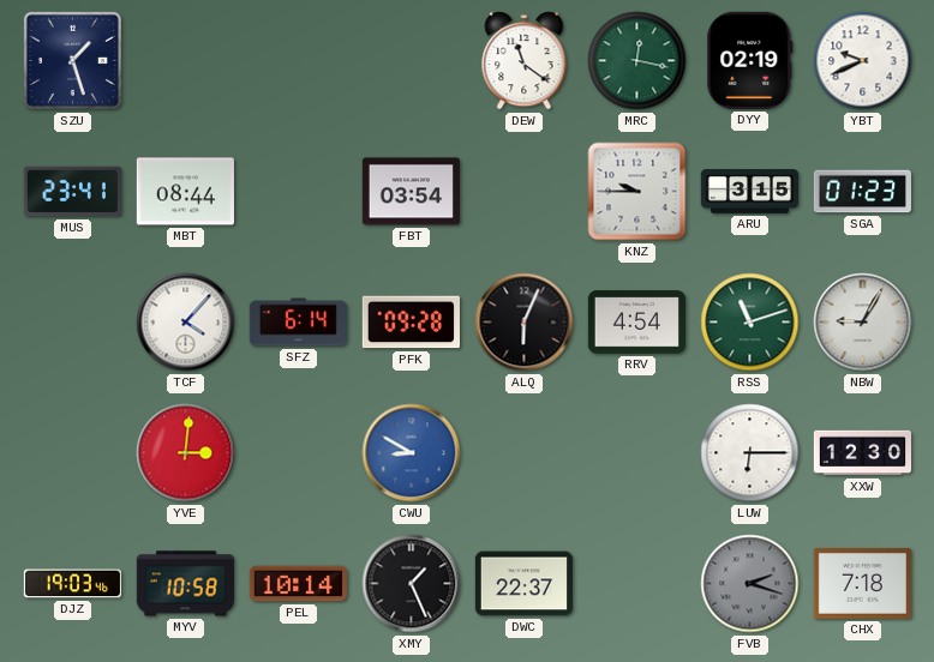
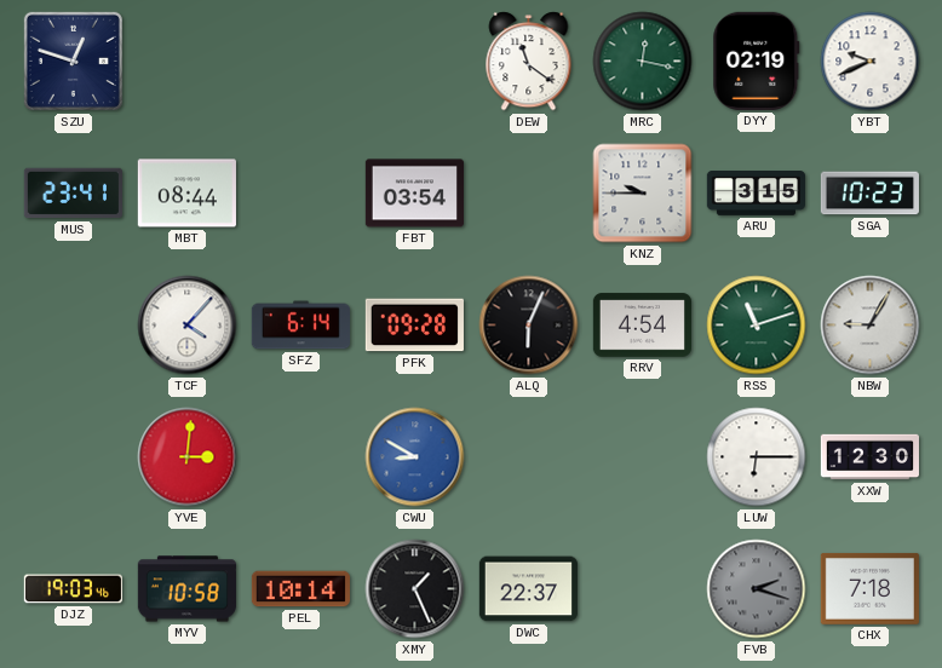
SZU: 1:27 -> 12:48 (73, 61)
SGA: 01:23 -> 10:23 (869, 194)
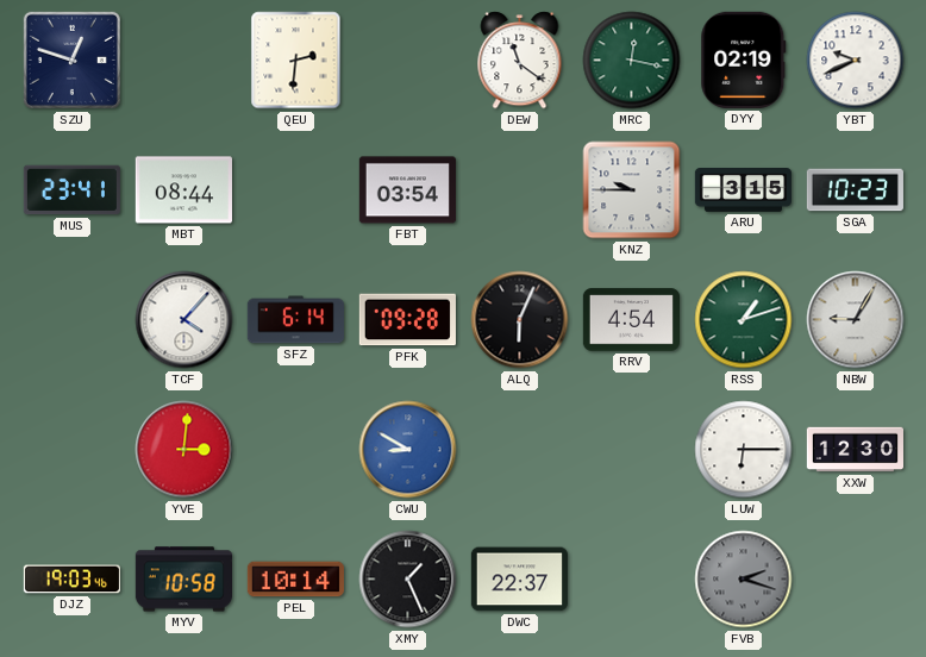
QEU: none -> 2:31 (296, 61)
RSS: 11:12 -> 1:12 (744, 320)
CHX: 7:18 -> none (869, 589)
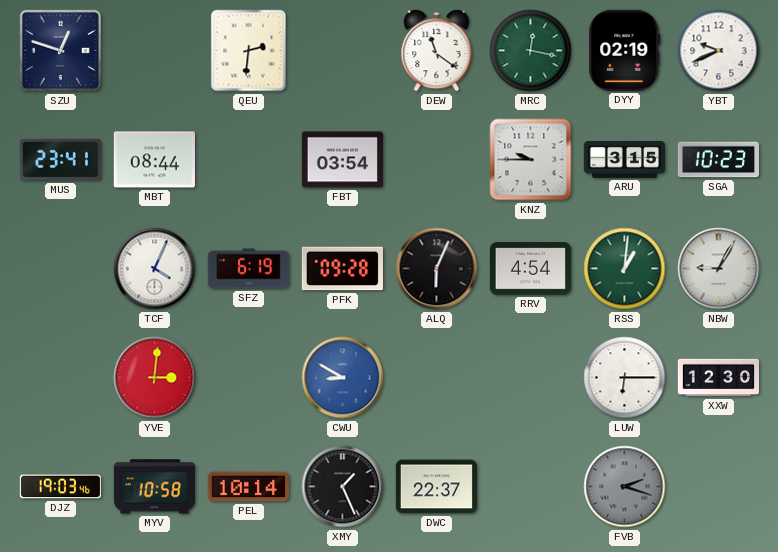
TCF: 4:07 -> 4:04 (155, 269)
SFZ: 6:14 -> 6:19 (248, 269)
RSS: 1:12 -> 1:01 (625, 269)
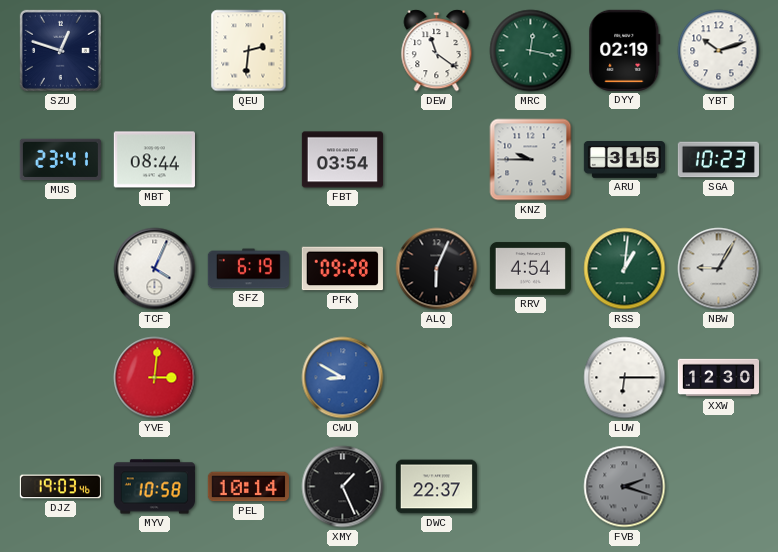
YBT: 9:41 -> 10:12 (719, 51)
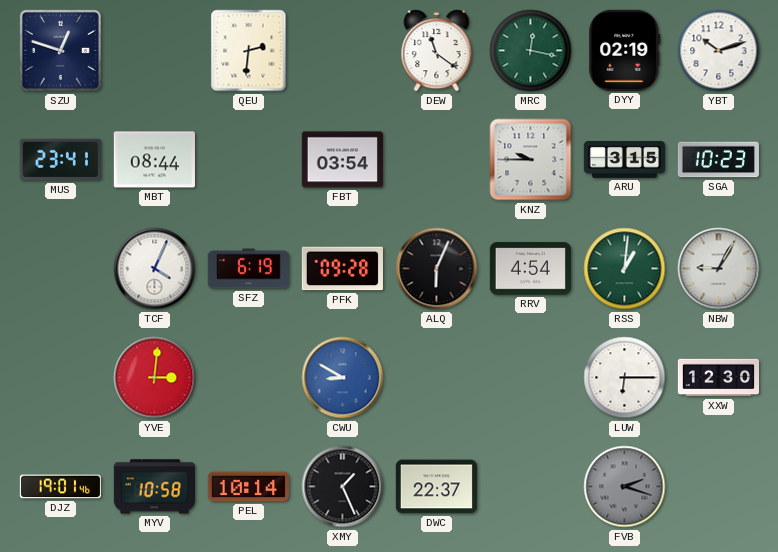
DJZ: 19:03 -> 19:01 (60, 487)
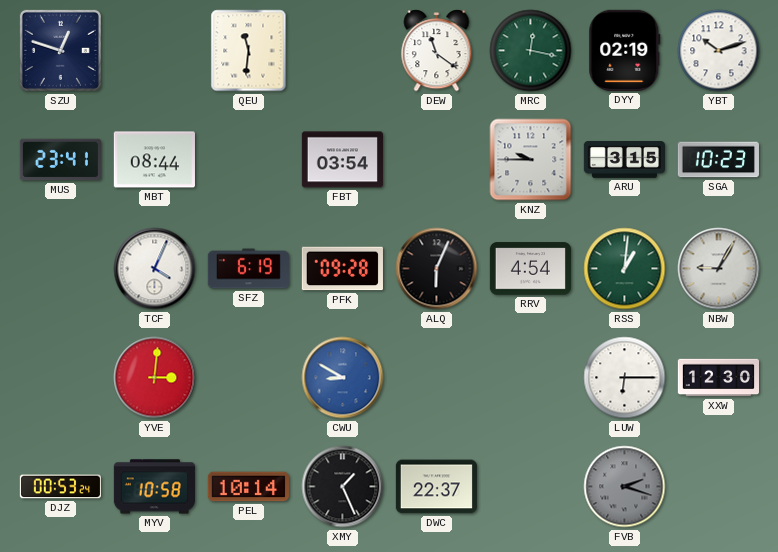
QEU: 2:31 -> 11:31 (249, 51)
DJZ: 19:01 -> 00:53 (60, 487)
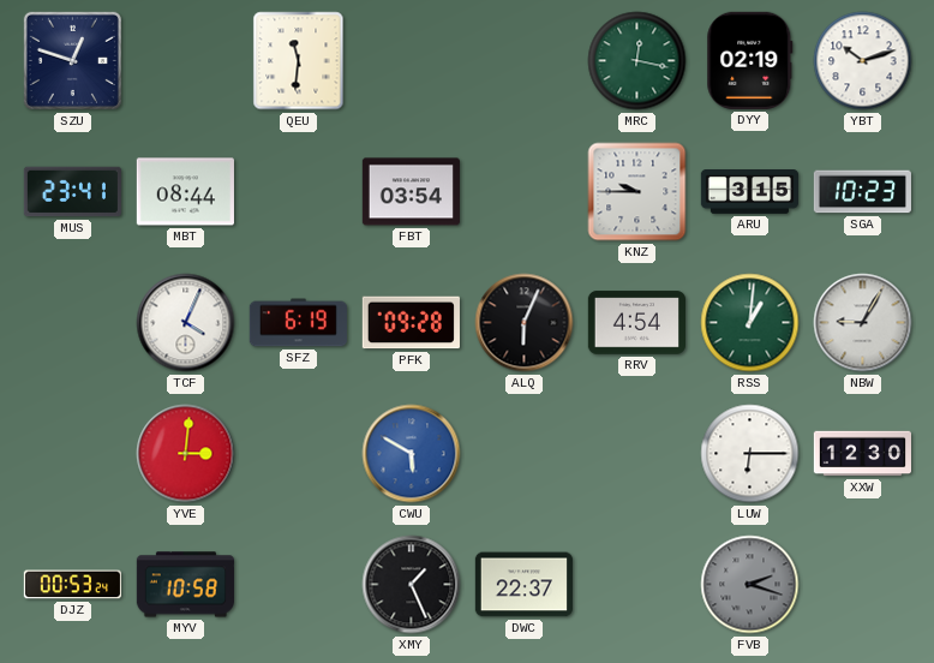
DEW: 11:21 -> none (437, 51)
CWU: 8:50 -> 5:50 (412, 454)
PEL: 10:14 -> none (248, 487)
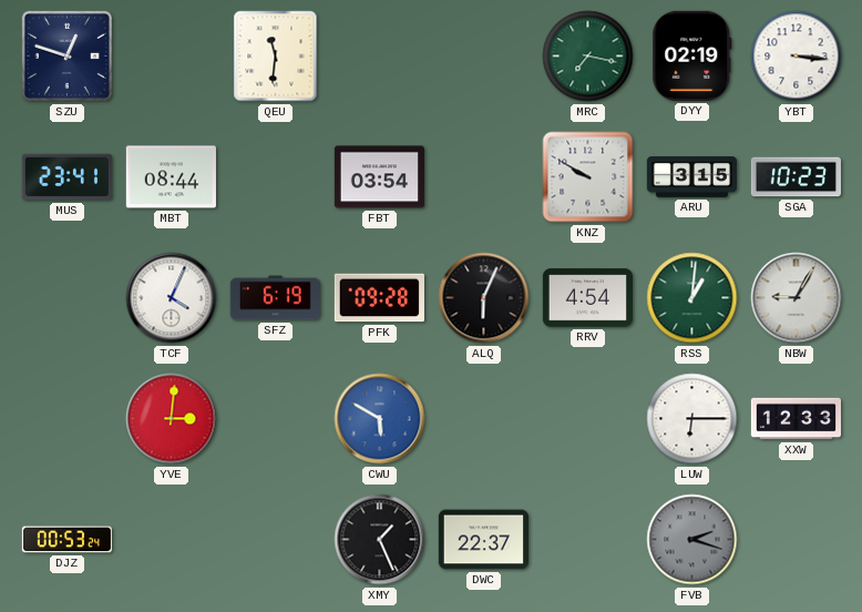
MRC: 12:17 -> 7:17 (588, 57)
YBT: 10:12 -> 3:16 (797, 57)
KNZ: 9:45 -> 9:50 (588, 177)
XXW: 12:30 -> 12:33 (796, 419)
MYV: 10:58 -> none (185, 585)
